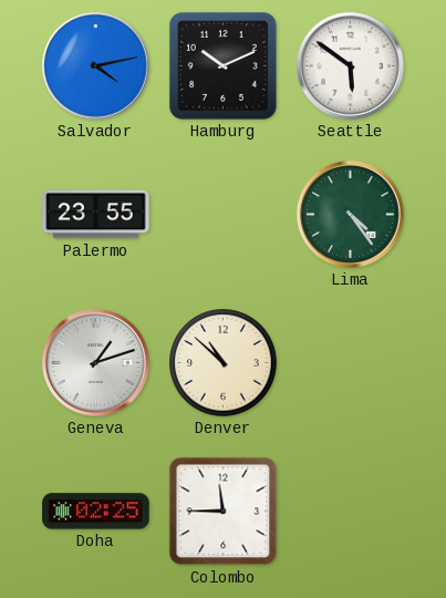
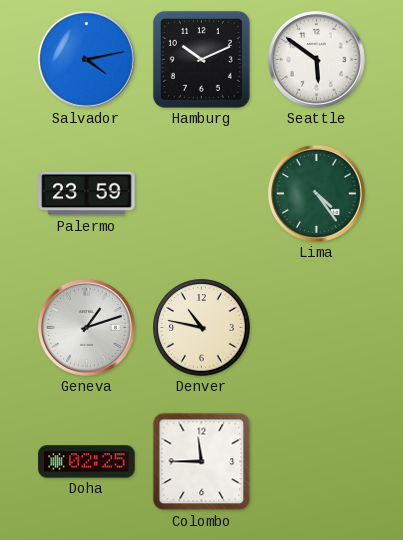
Palermo: 23:55 -> 23:59 (87, 194)
Denver: 10:52 -> 10:47 (202, 328)
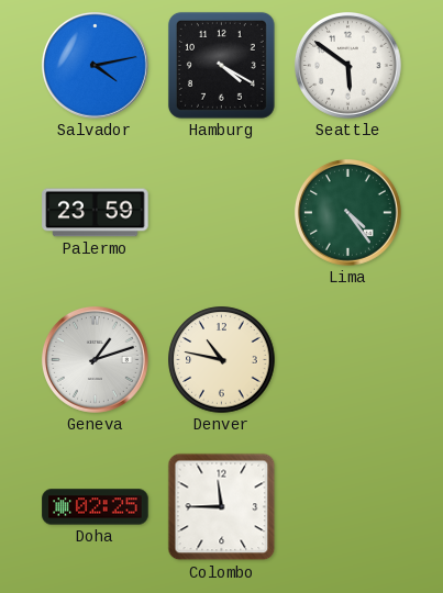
Hamburg: 10:11 -> 4:20 (221, 65)
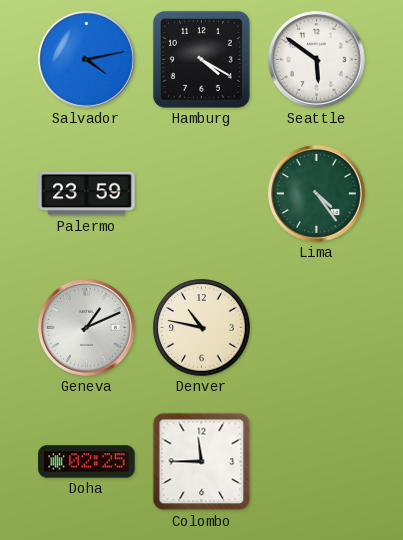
Geneva: 1:12 -> 1:11 (86, 327)
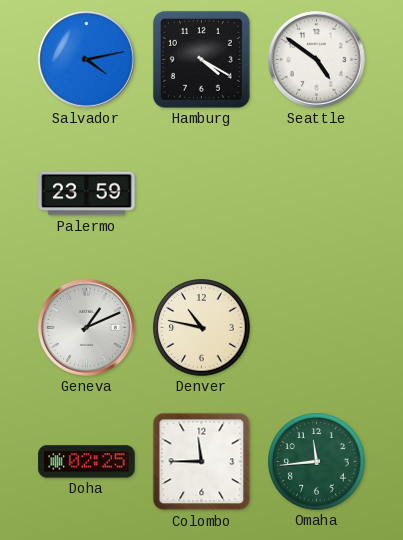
Seattle: 5:51 -> 4:51 (316, 59)
Lima: 4:24 -> none (316, 193)
Omaha: none -> 11:44 (317, 462)
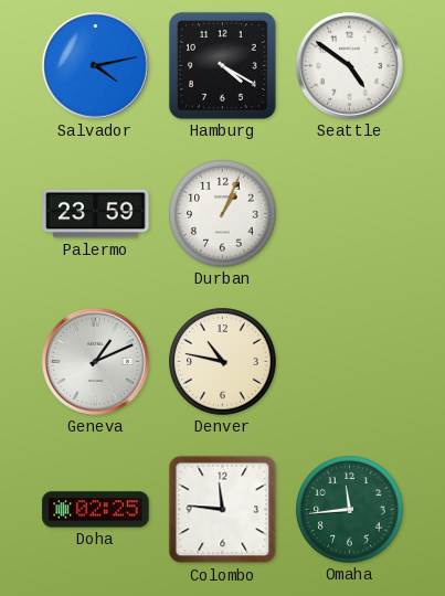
Durban: none -> 1:04 (223, 214)
Colombo: 11:45 -> 11:46 (223, 510)
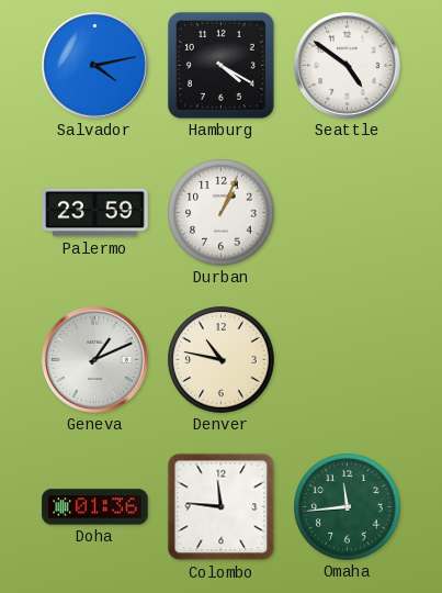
Doha: 02:25 -> 01:36 (95, 507)
